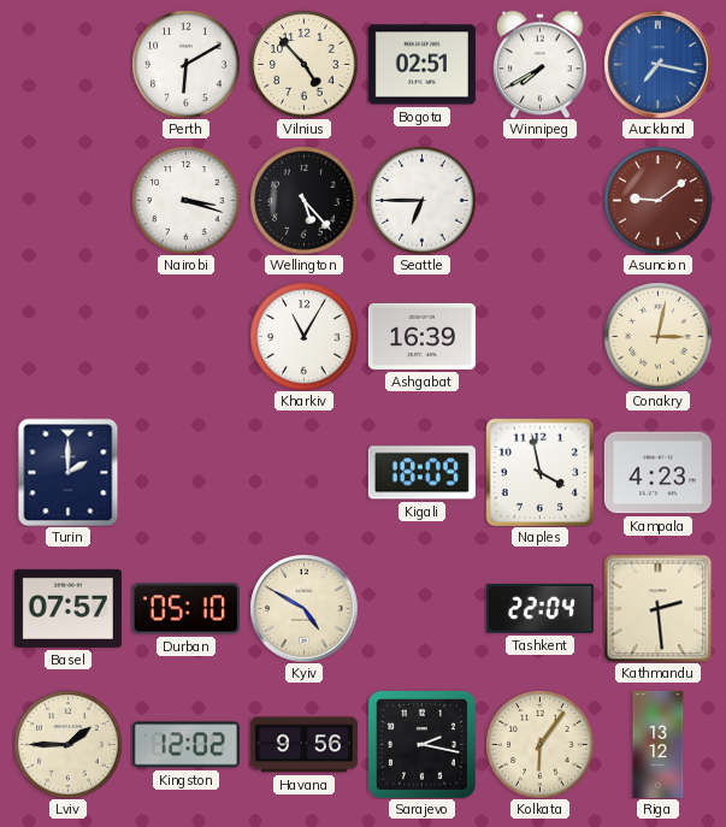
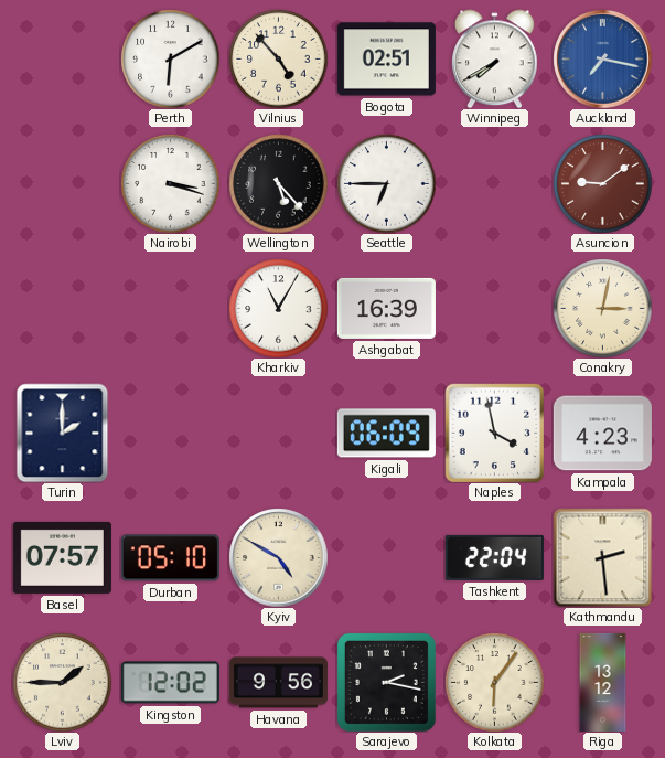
Kigali: 18:09 -> 06:09 (386, 434)
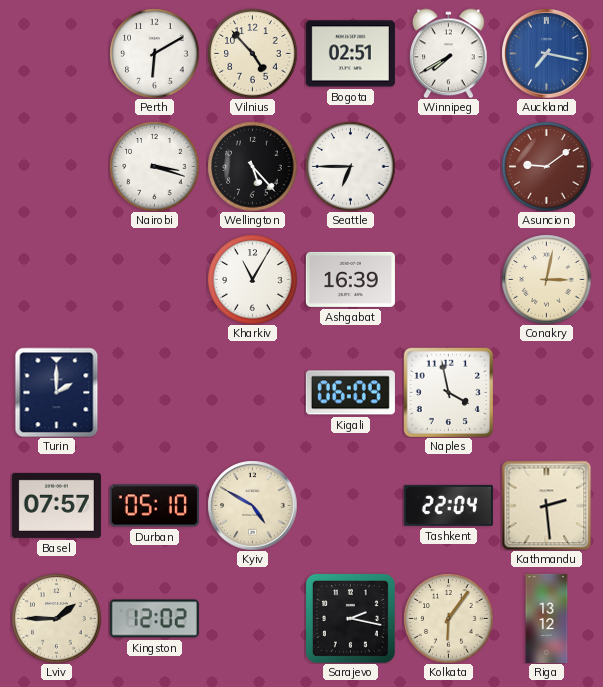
Kampala: 4:23 -> none (602, 434)
Havana: 9:56 -> none (278, 683)
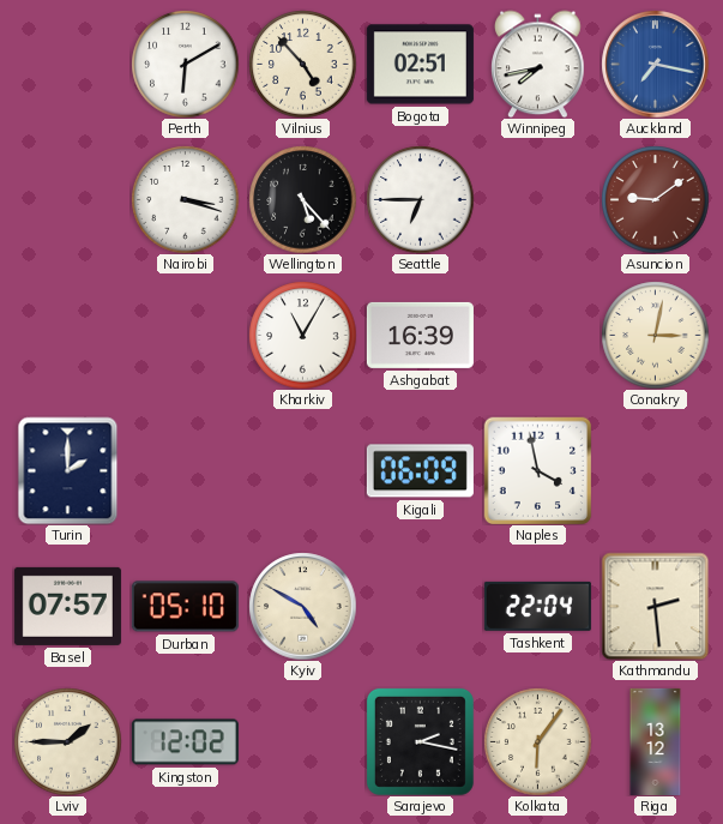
Winnipeg: 7:40 -> 7:43 (538, 64)
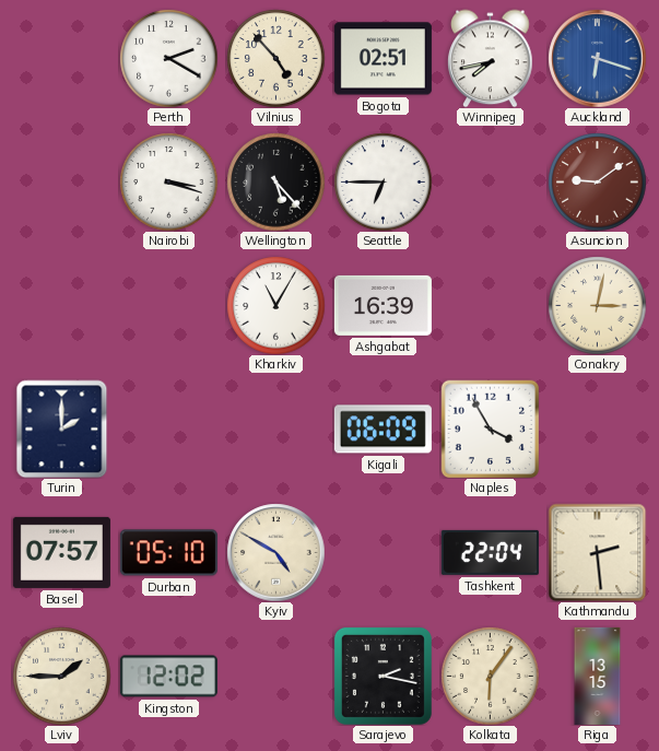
Perth: 6:10 -> 2:20 (168, 58)
Auckland: 7:17 -> 6:18 (597, 58)
Naples: 3:58 -> 3:55 (490, 429)
Riga: 13:12 -> 13:15 (598, 676)
